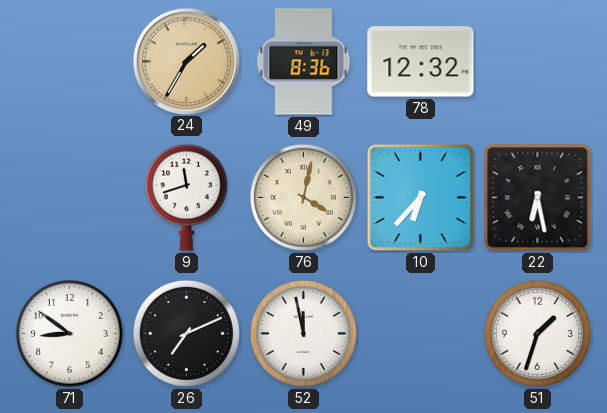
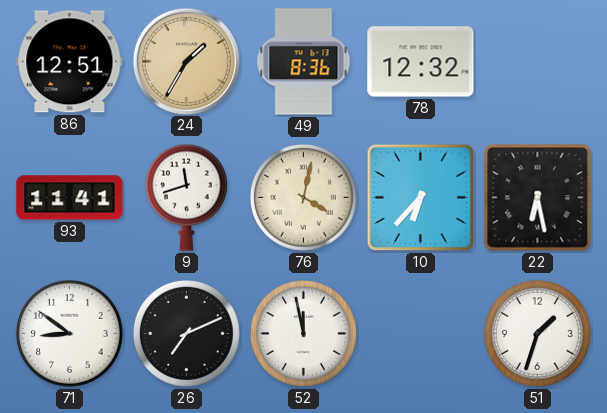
86: none -> 12:51 (70, 62)
93: none -> 11:41 (70, 198)
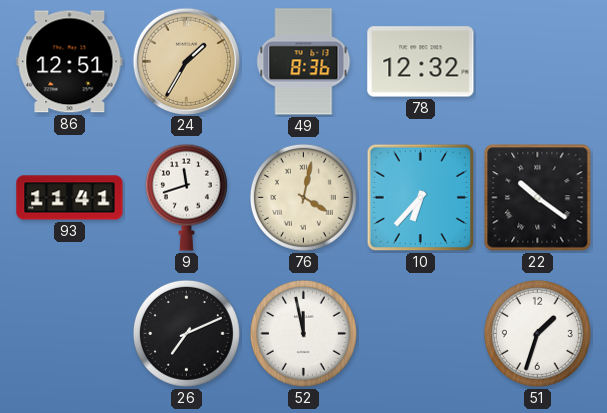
22: 6:28 -> 10:21 (538, 198)
71: 8:51 -> none (69, 333)
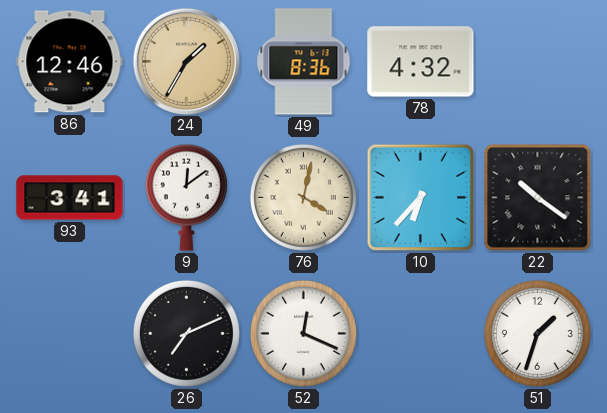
86: 12:51 -> 12:46 (70, 62)
78: 12:32 -> 4:32 (421, 62)
93: 11:41 -> 3:41 (70, 198)
9: 11:42 -> 12:09 (186, 197)
52: 11:58 -> 12:19 (303, 333)
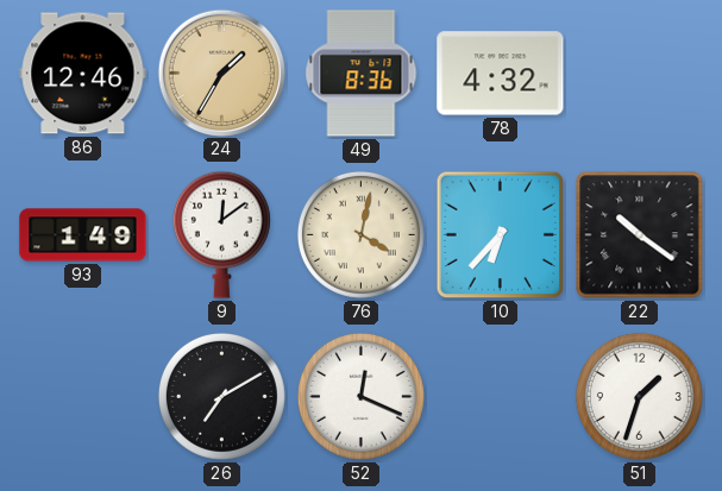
93: 3:41 -> 1:49 (83, 235)
26: 7:11 -> 7:10 (221, 396)
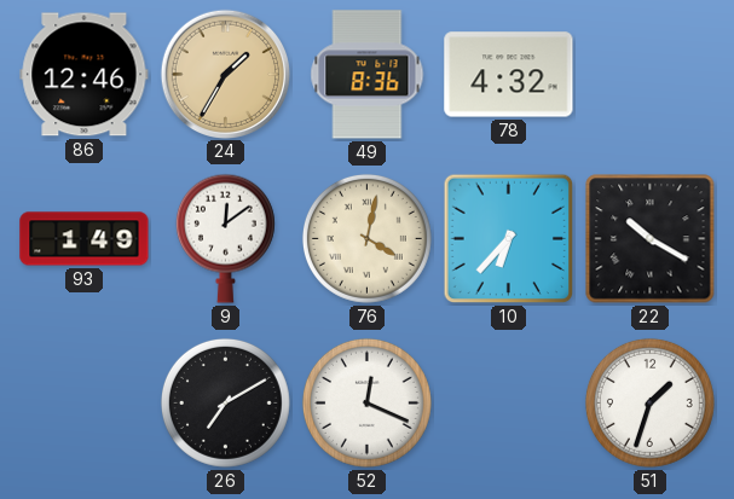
22: 10:21 -> 10:20 (651, 239)
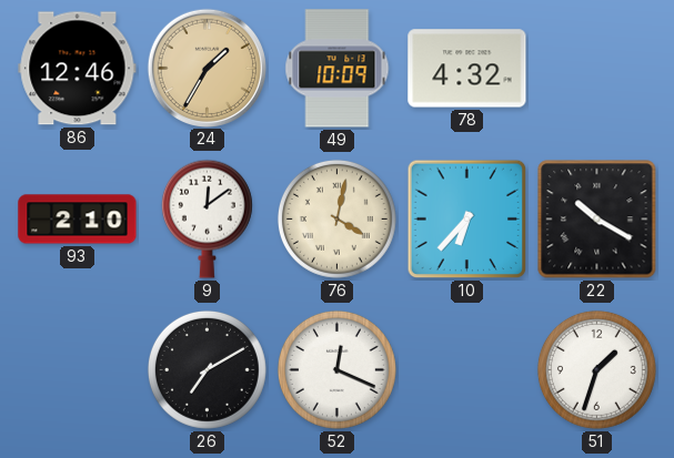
49: 8:36 -> 10:09 (338, 69)
93: 1:49 -> 2:10 (78, 220)
